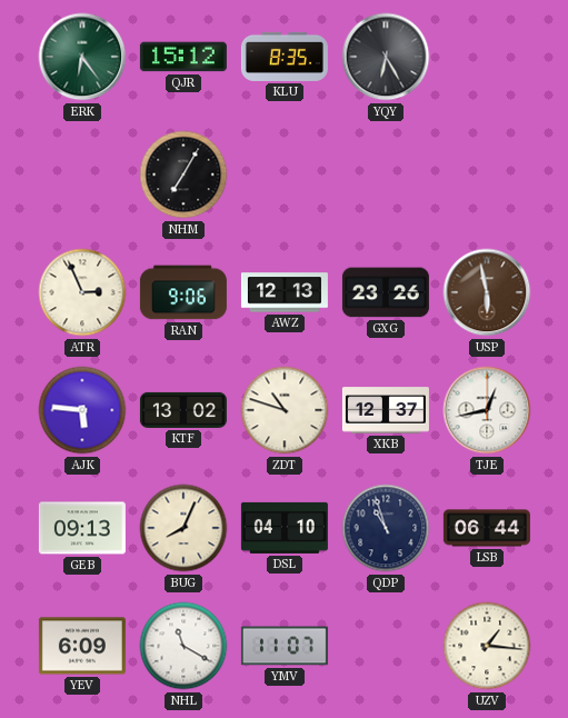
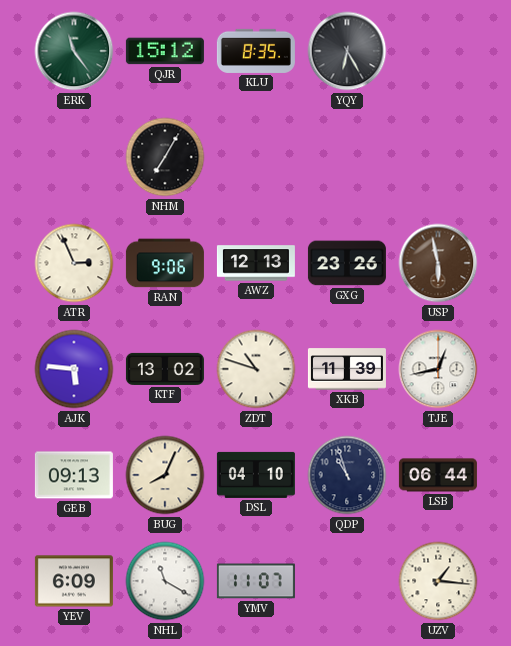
ERK: 6:24 -> 11:24 (74, 51)
XKB: 12:37 -> 11:39 (347, 369)
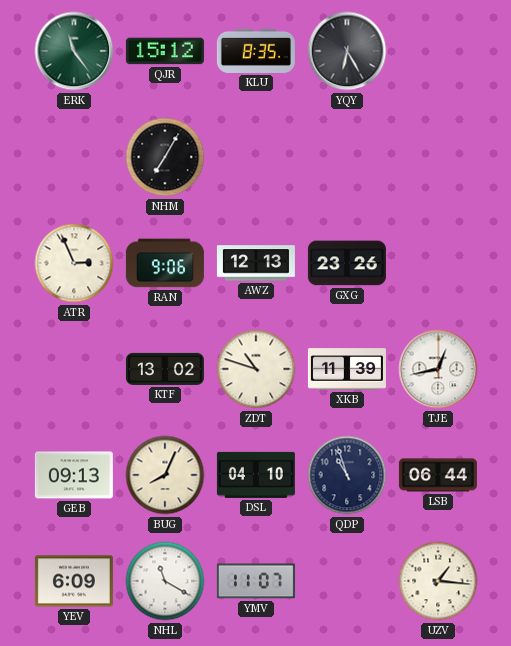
USP: 5:58 -> none (438, 263)
AJK: 5:46 -> none (74, 369)
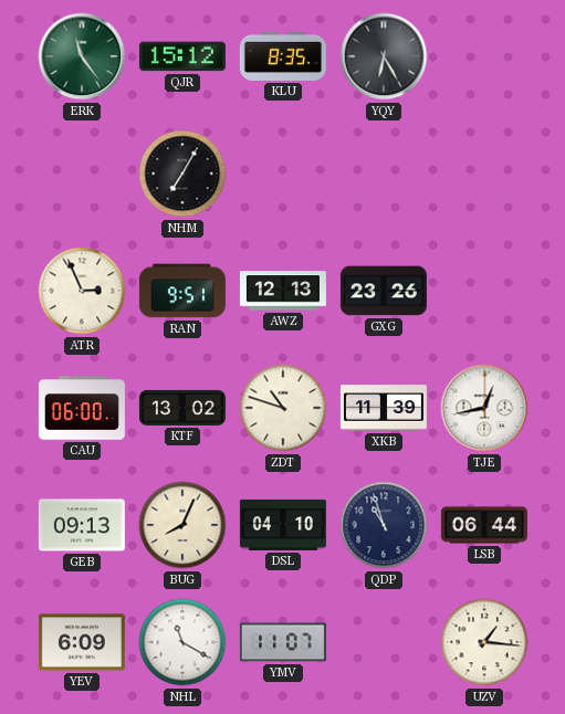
RAN: 9:06 -> 9:51 (182, 291)
CAU: none -> 06:00 (82, 408)
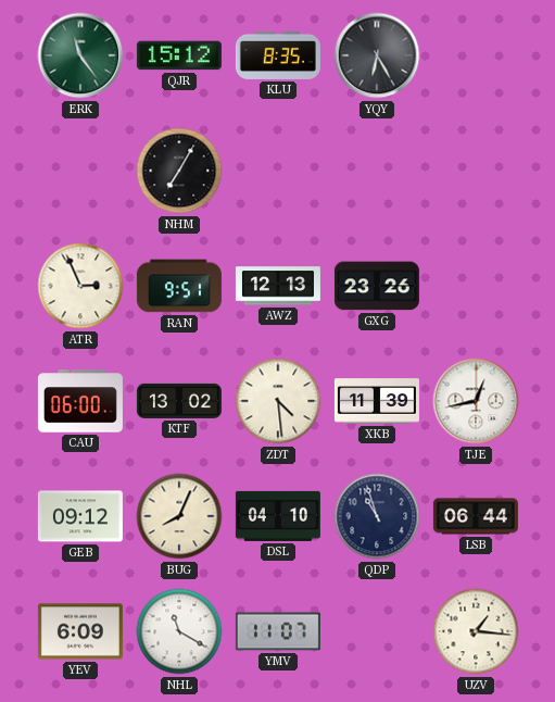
ZDT: 10:48 -> 4:29 (278, 401)
GEB: 09:13 -> 09:12 (80, 516)
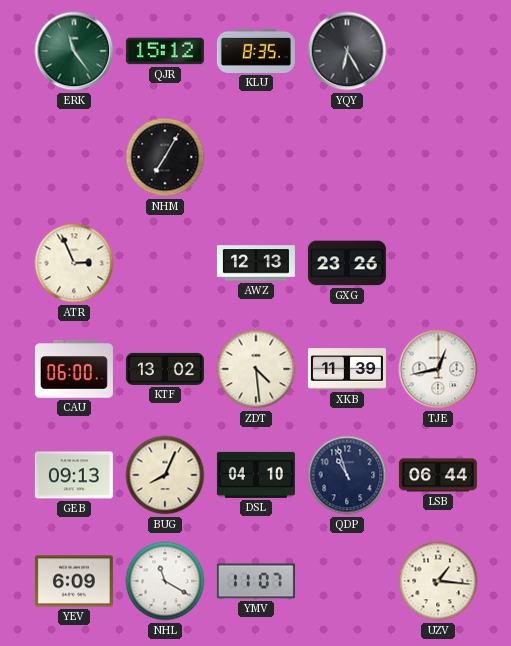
RAN: 9:51 -> none (179, 286)
GEB: 09:12 -> 09:13 (74, 475)
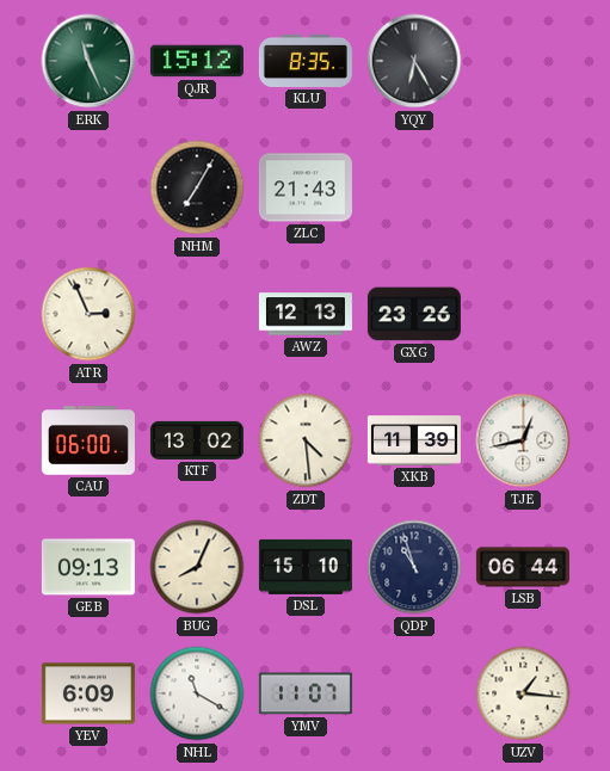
ERK: 11:24 -> 11:26 (88, 61)
ZLC: none -> 21:43 (306, 187)
DSL: 04:10 -> 15:10 (306, 567)
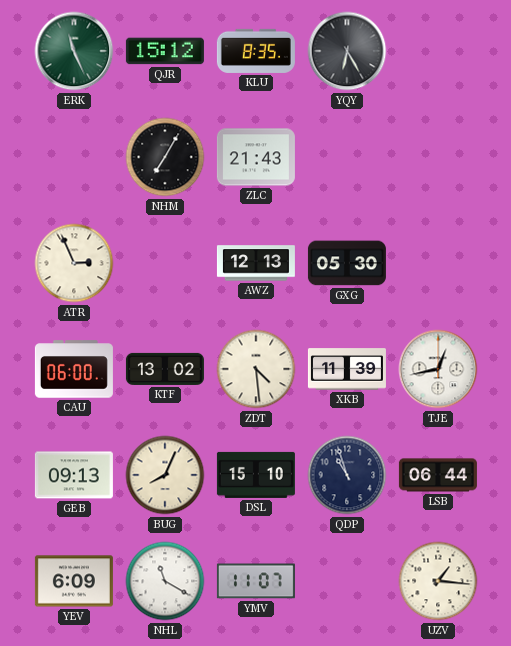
GXG: 23:26 -> 05:30 (347, 263)
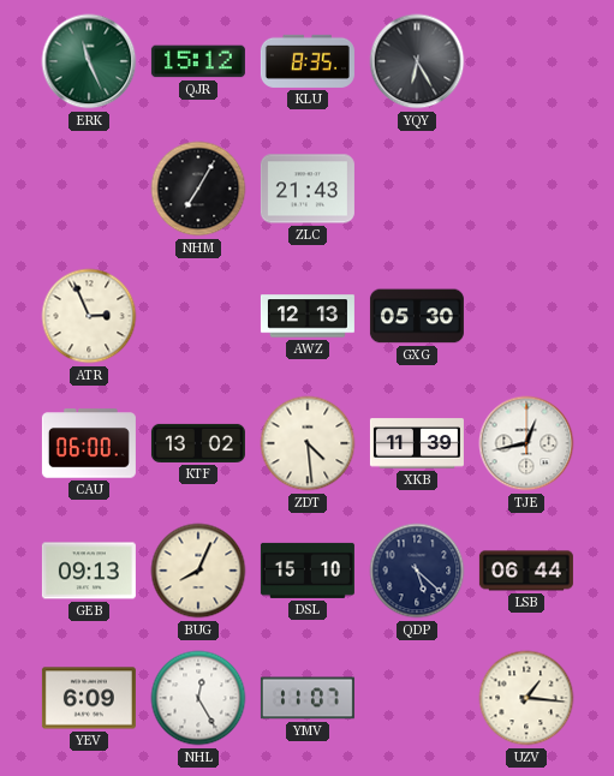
QDP: 10:57 -> 5:22 (417, 571)
NHL: 11:20 -> 12:25 (198, 698)
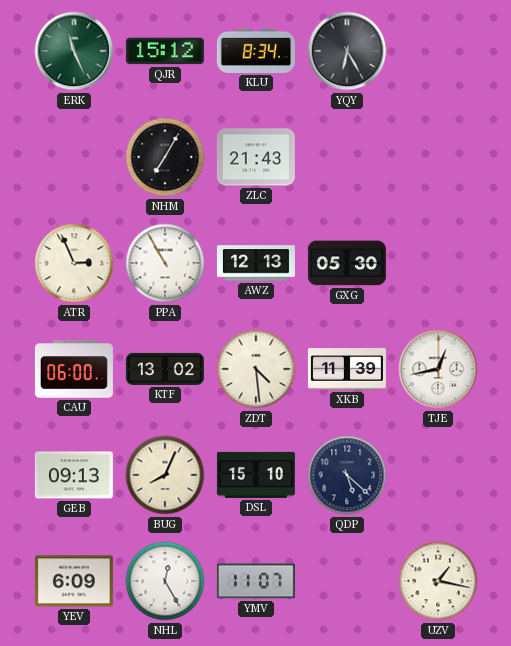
KLU: 8:35 -> 8:34 (256, 51)
PPA: none -> 10:55 (165, 263)
LSB: 06:44 -> none (526, 571)
UZV: 1:16 -> 1:17 (438, 581)
